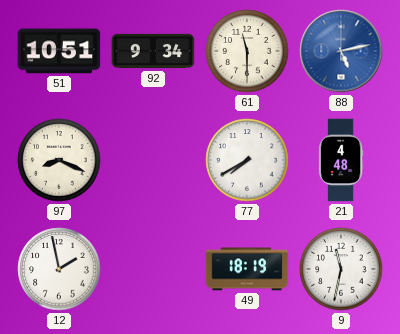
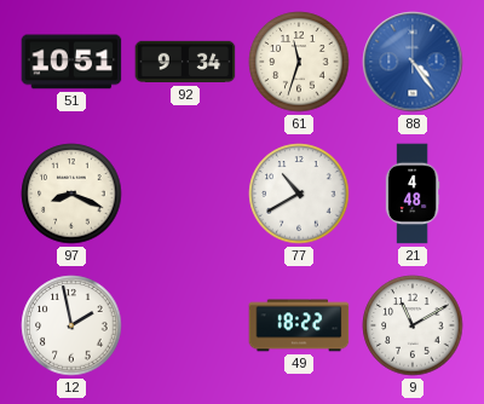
61: 11:30 -> 11:33 (299, 62)
88: 5:13 -> 4:24 (413, 62)
77: 7:40 -> 10:40 (299, 194)
49: 18:19 -> 18:22 (299, 325)
9: 11:32 -> 11:10 (413, 325)
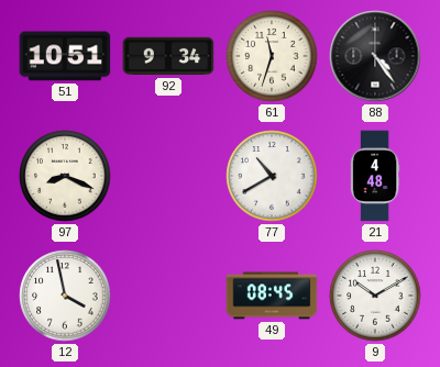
88 dial: blue -> black (375, 56)
12: 1:58 -> 3:58 (65, 296)
49: 18:22 -> 08:45 (272, 296)
9: 11:10 -> 10:10 (375, 296)
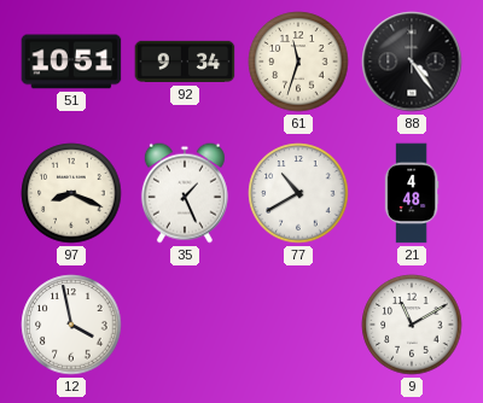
35: none -> 1:26 (185, 193)
49: 08:45 -> none (272, 296)
9: 10:10 -> 11:10 (412, 325)
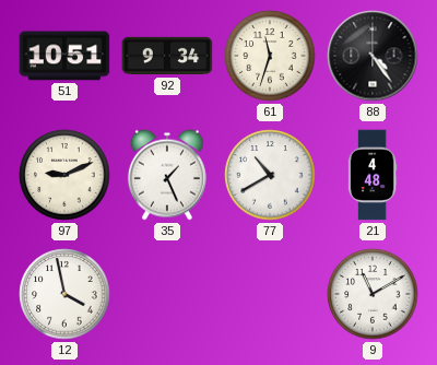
97: 8:19 -> 9:11 (64, 175)
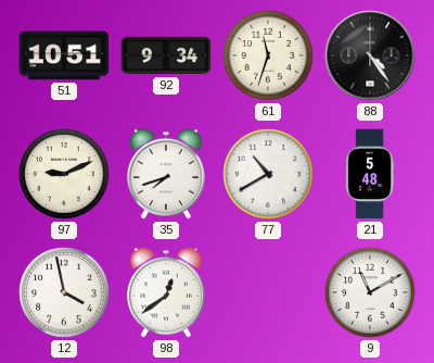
35: 1:26 -> 7:42 (166, 174)
21: 4:48 -> 5:48 (370, 174)
98: none -> 12:39 (166, 292)
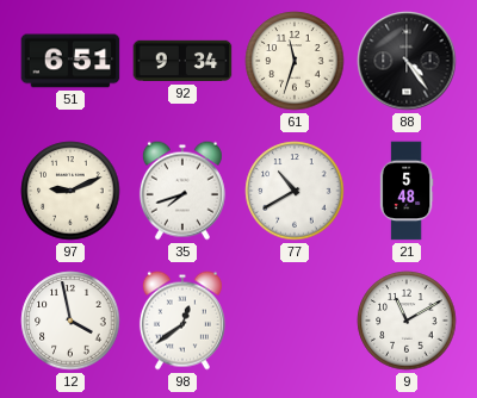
51: 10:51 -> 6:51 (70, 61)
